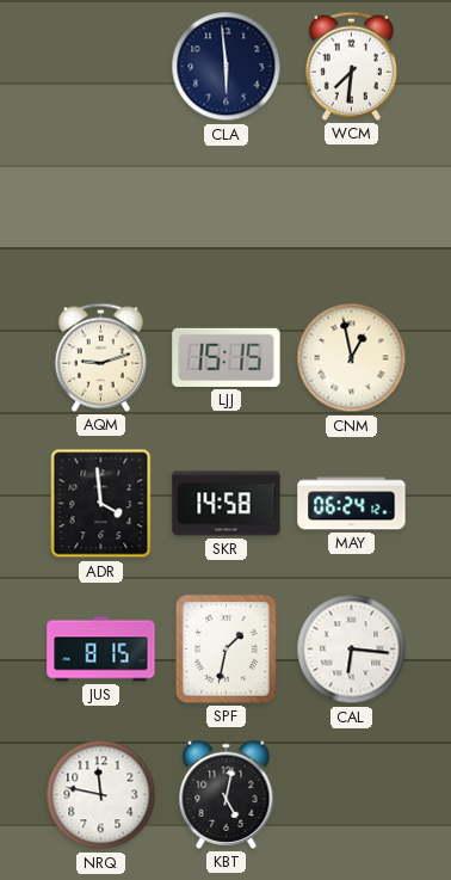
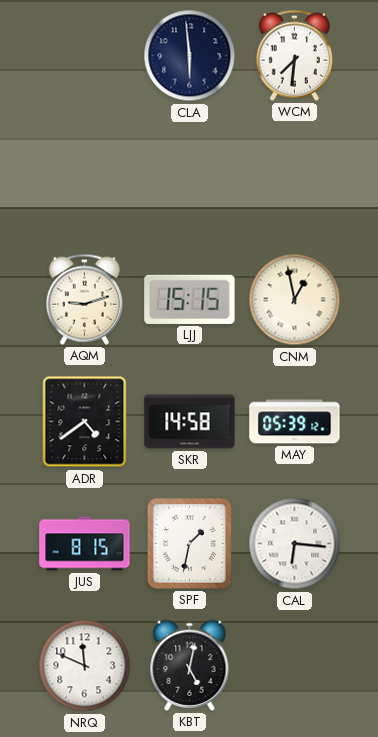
ADR: 3:59 -> 4:39 (85, 422)
MAY: 06:24 -> 05:39 (295, 422)
NRQ: 11:47 -> 11:49 (85, 666)
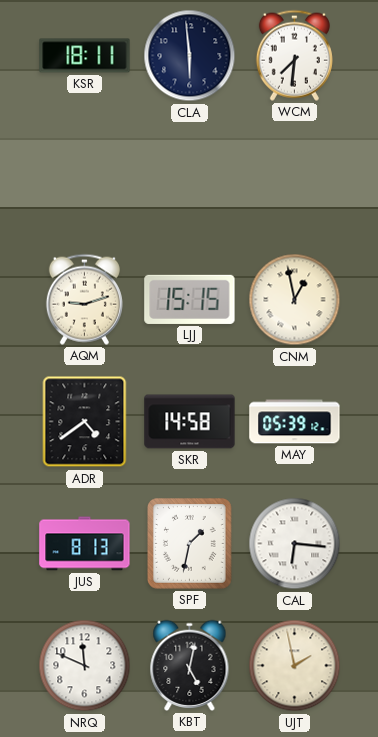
KSR: none -> 18:11 (85, 56)
JUS: 8:15 -> 8:13 (85, 544)
UJT: none -> 1:58 (295, 666)
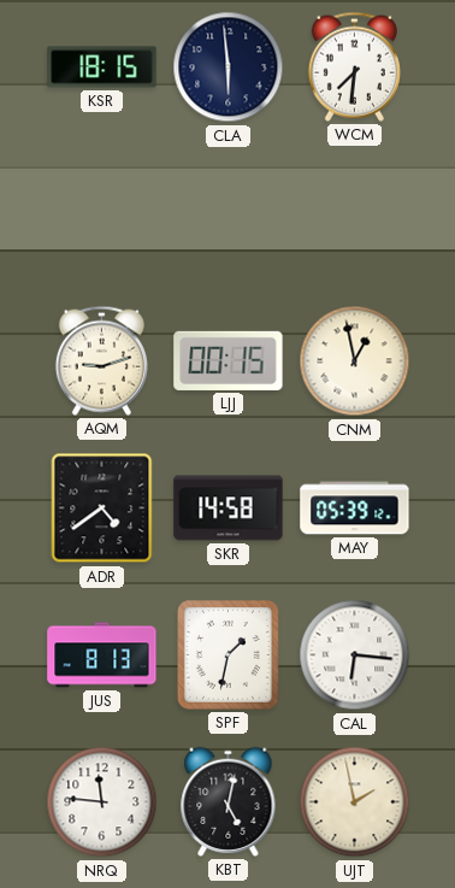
KSR: 18:11 -> 18:15 (102, 67)
LJJ: 15:15 -> 00:15 (229, 360)
NRQ: 11:49 -> 11:46 (102, 802)
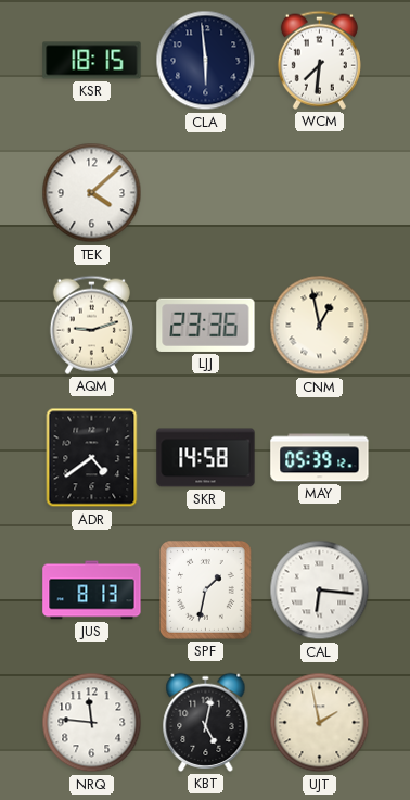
TEK: none -> 4:08 (92, 193)
LJJ: 00:15 -> 23:36 (206, 325)
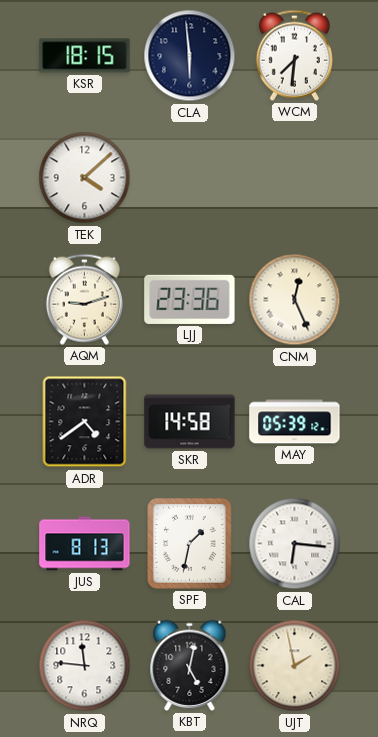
CNM: 12:58 -> 12:26 (295, 300)
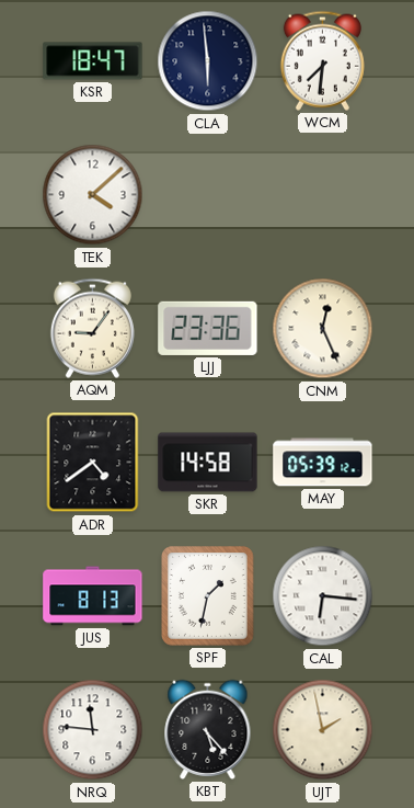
KSR: 18:15 -> 18:47 (93, 61)
AQM: 9:12 -> 9:06 (92, 328)
KBT: 5:02 -> 5:23 (208, 729)
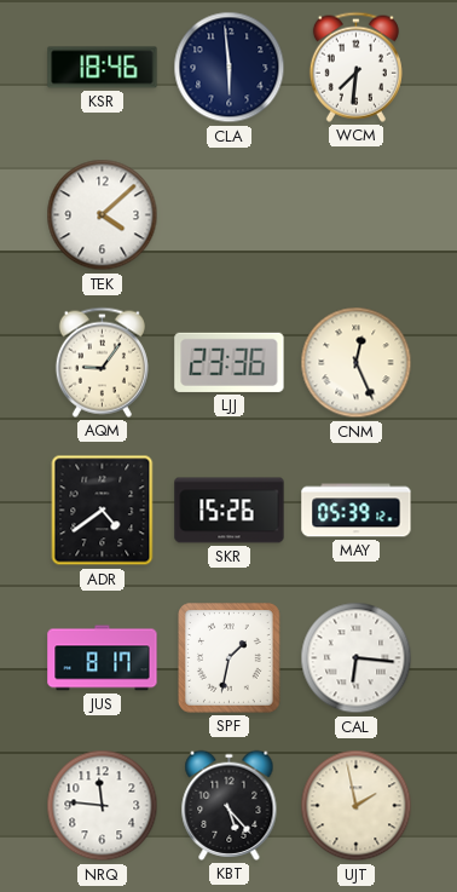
KSR: 18:47 -> 18:46 (103, 68)
SKR: 14:58 -> 15:26 (230, 511)
JUS: 8:13 -> 8:17 (103, 658)
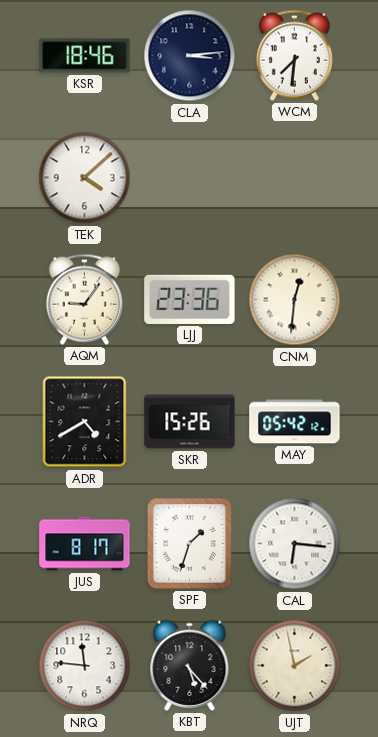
CLA: 5:59 -> 3:14 (190, 56)
CNM: 12:26 -> 12:31 (295, 300)
ADR: 4:39 -> 4:40 (85, 422)
MAY: 05:39 -> 05:42 (295, 422)
SPF: 1:32 -> 1:33 (190, 544)
